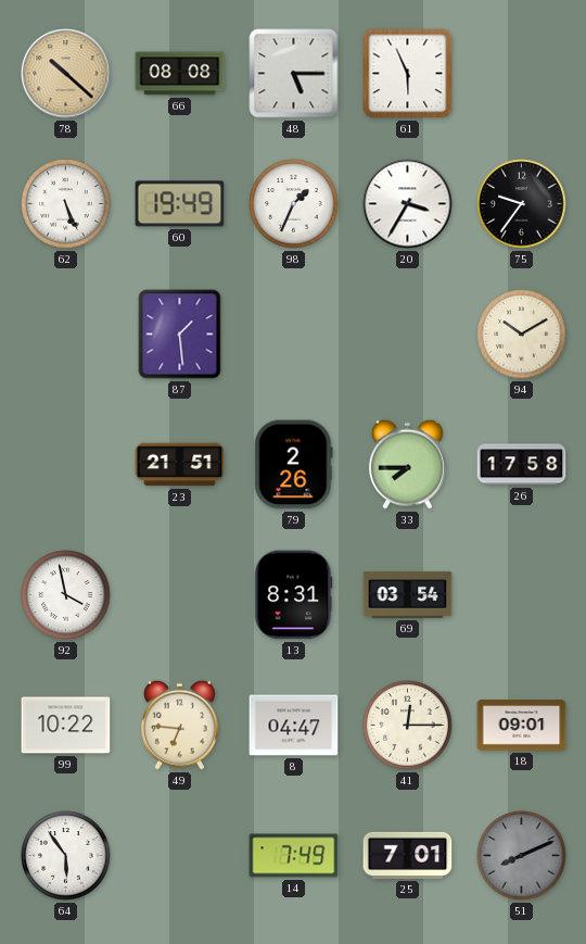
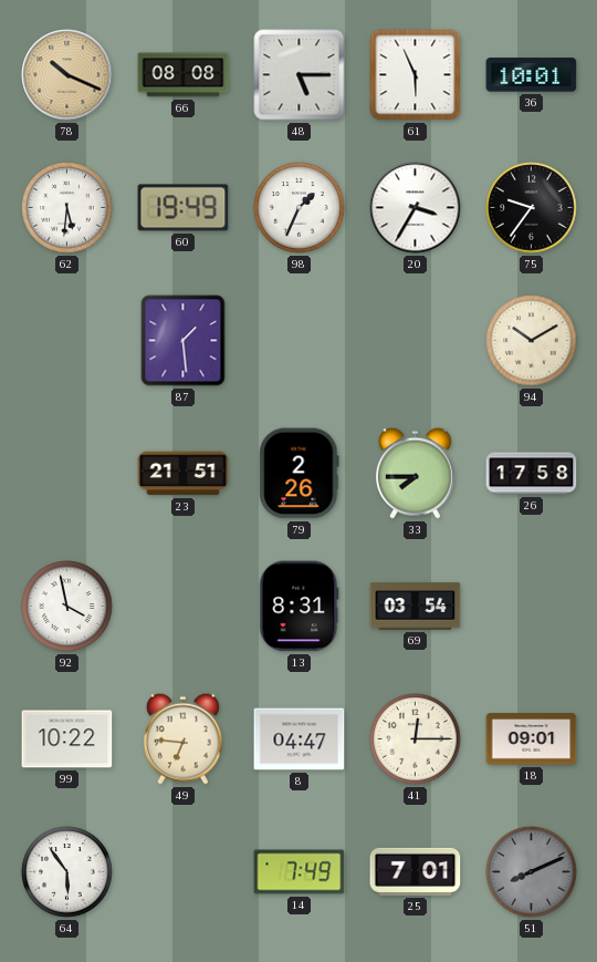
78: 10:22 -> 10:19 (67, 75)
36: none -> 10:01 (532, 75)
62: 5:26 -> 5:31 (67, 208)
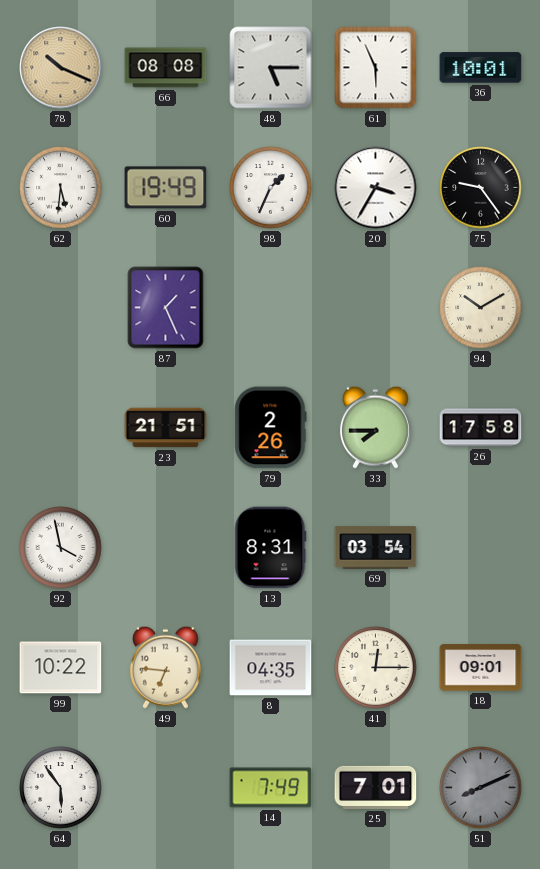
75: 9:36 -> 9:24 (481, 188)
87: 1:29 -> 1:26 (166, 308)
8: 04:47 -> 04:35 (271, 668)
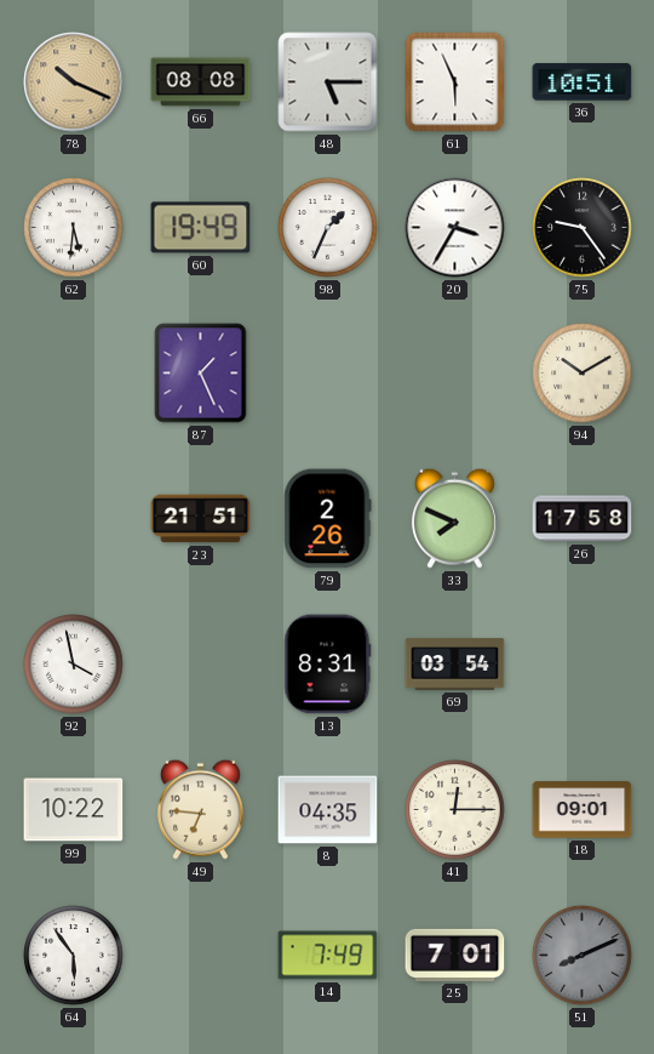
36: 10:01 -> 10:51 (583, 82)
33: 7:45 -> 7:49 (454, 518)
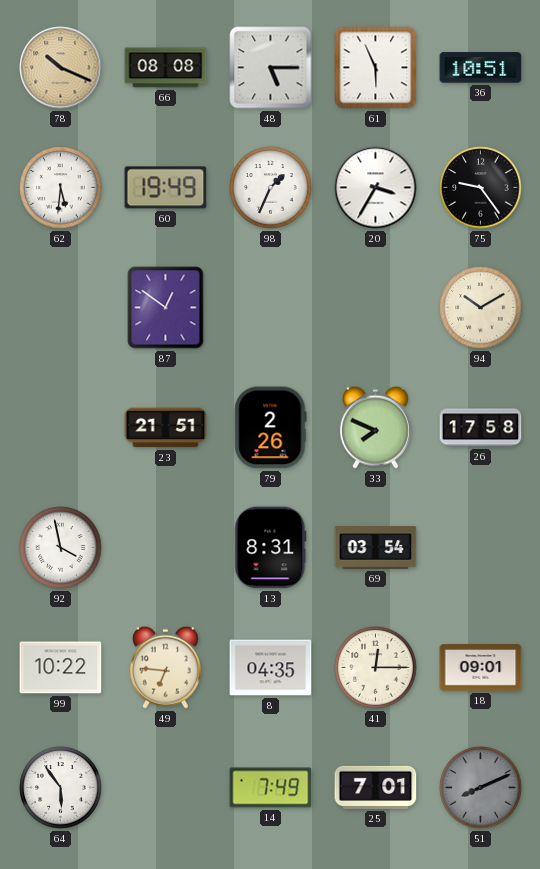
87: 1:26 -> 12:51 (166, 308)
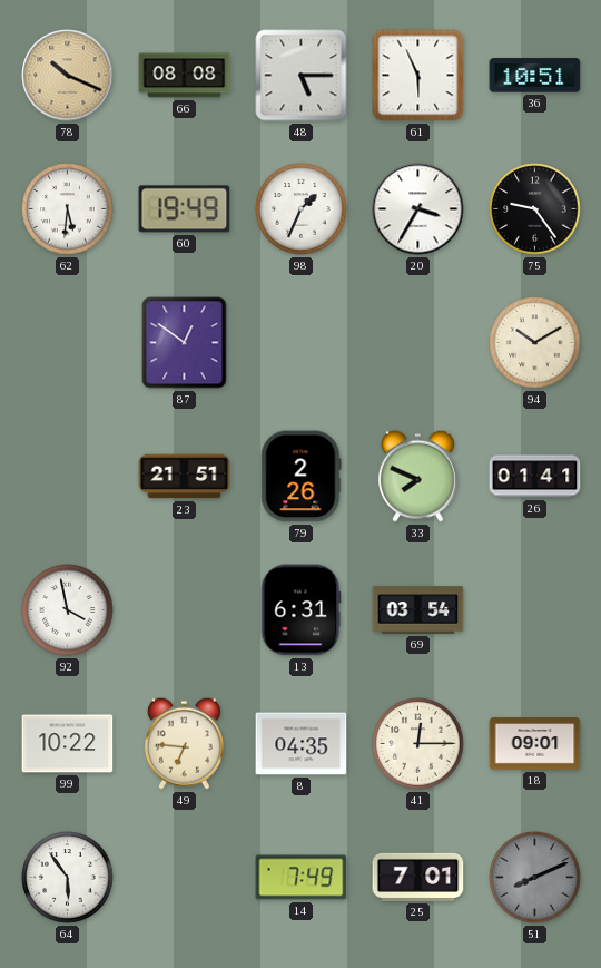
26: 17:58 -> 01:41 (535, 477)
13: 8:31 -> 6:31 (302, 610)
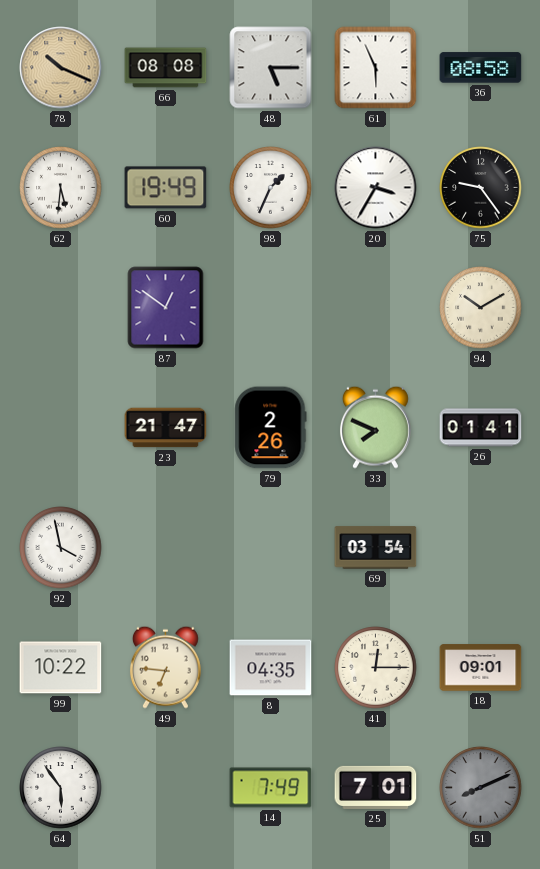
36: 10:51 -> 08:58 (481, 68)
23: 21:51 -> 21:47 (166, 428)
13: 6:31 -> none (302, 610)
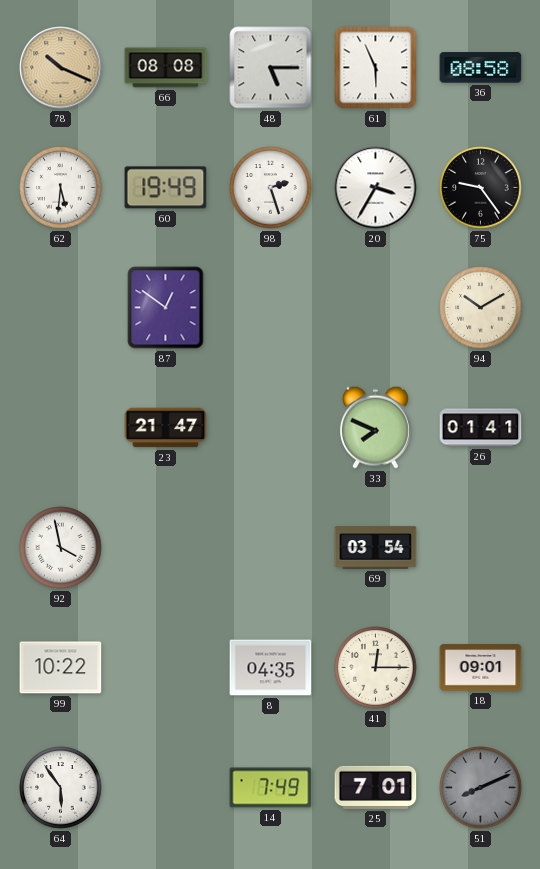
98: 1:34 -> 2:27 (271, 188)
79: 2:26 -> none (271, 428)
49: 6:46 -> none (165, 667)
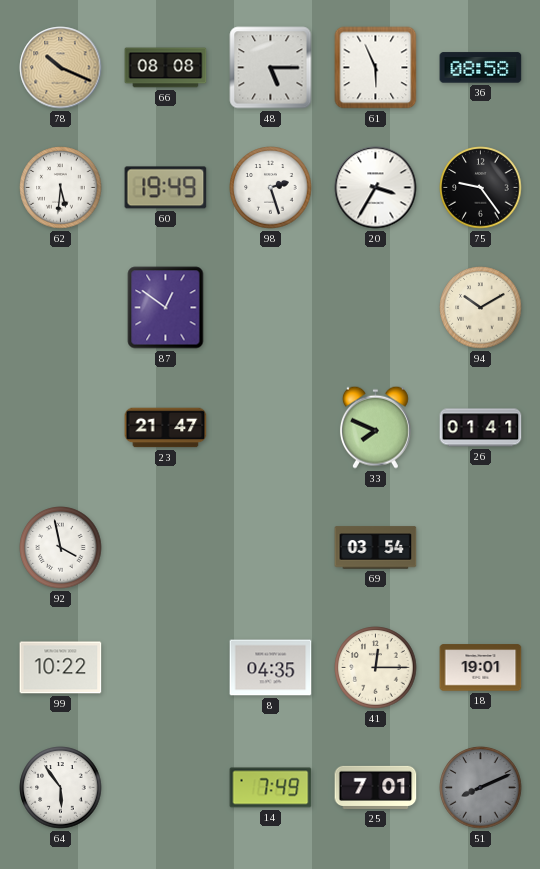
18: 09:01 -> 19:01 (481, 668)
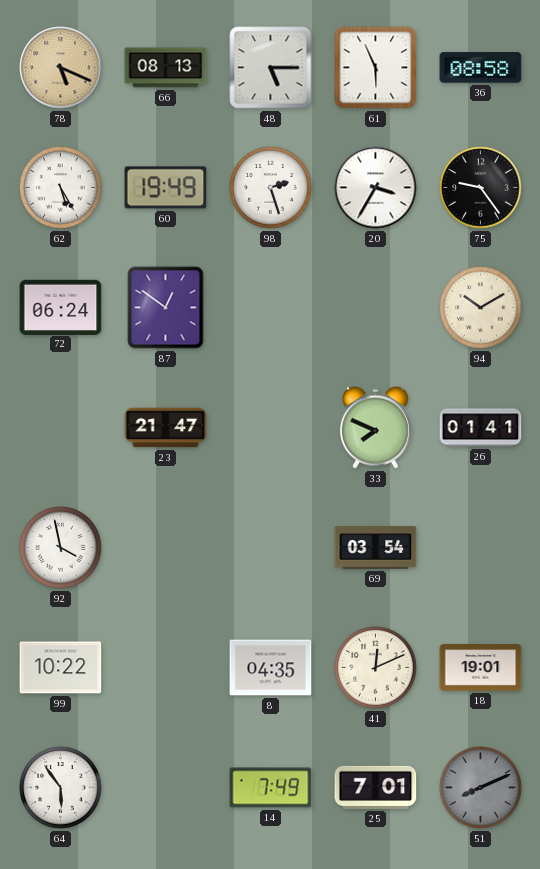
78: 10:19 -> 5:19 (61, 68)
66: 08:08 -> 08:13 (166, 68)
62: 5:31 -> 5:25 (61, 188)
72: none -> 06:24 (61, 307)
41: 12:15 -> 12:11 (376, 668)
